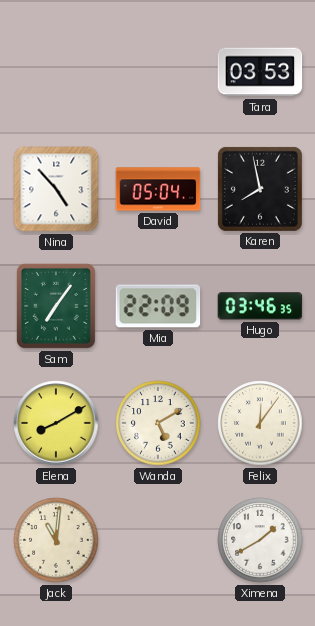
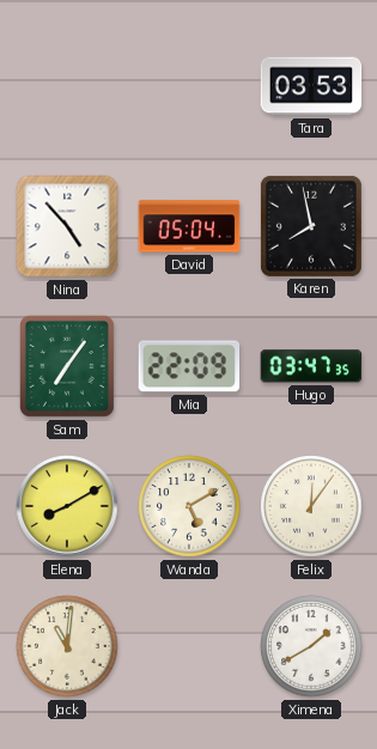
Hugo: 03:46 -> 03:47 (311, 366)
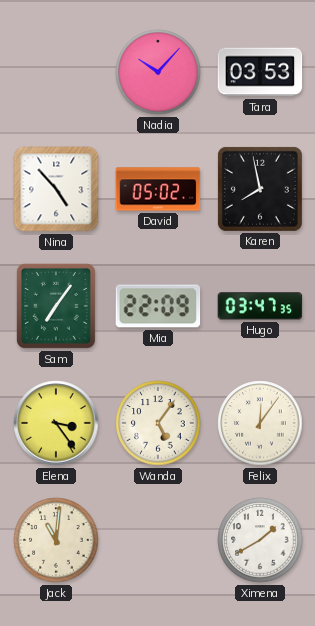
Nadia: none -> 10:07 (158, 72)
David: 05:04 -> 05:02 (158, 189)
Elena: 8:10 -> 3:24 (56, 423)
Wanda: 5:10 -> 5:06 (158, 423)
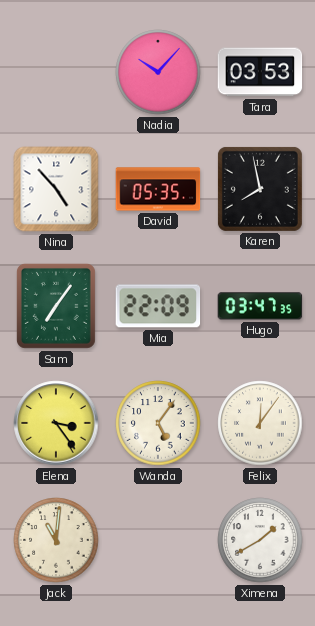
David: 05:02 -> 05:35 (158, 189)
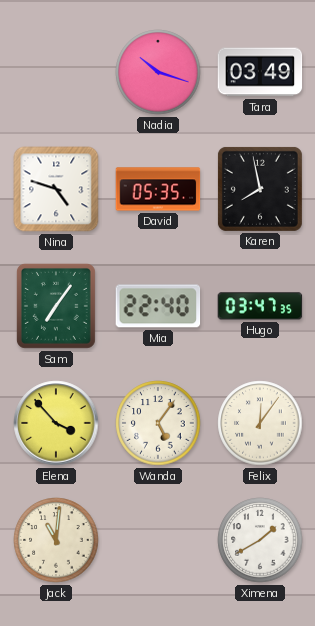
Nadia: 10:07 -> 10:18 (158, 72)
Tara: 03:53 -> 03:49 (260, 72)
Nina: 4:53 -> 4:48 (56, 189)
Mia: 22:09 -> 22:40 (158, 306)
Elena: 3:24 -> 3:53 (56, 423)
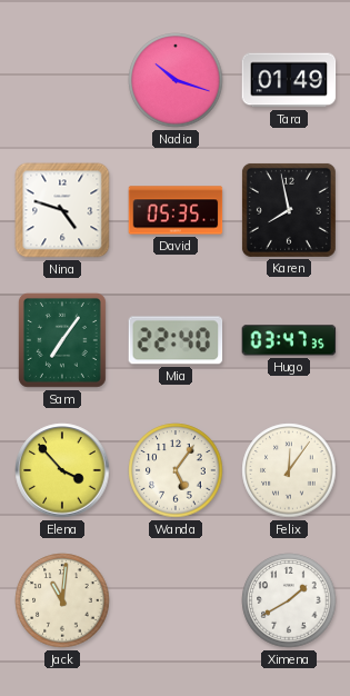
Tara: 03:49 -> 01:49 (289, 80)
